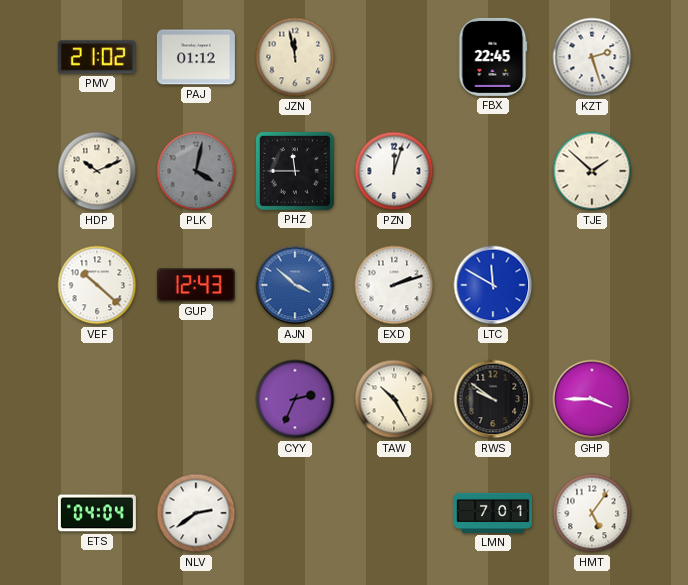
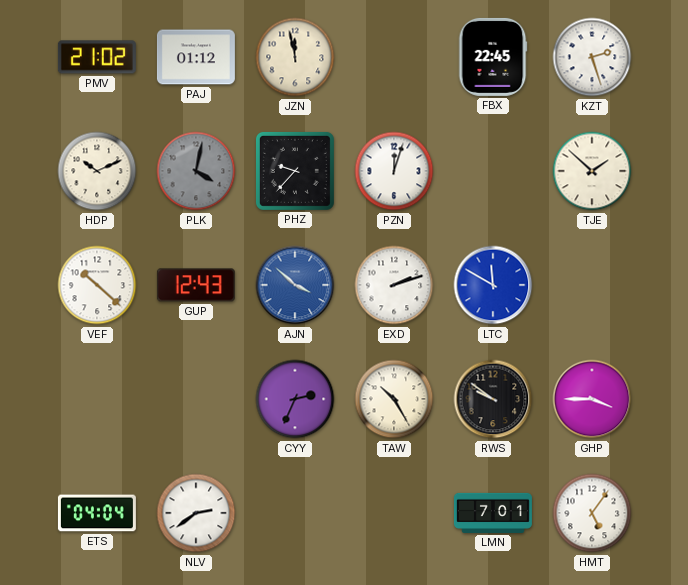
PHZ: 11:45 -> 9:37 (295, 171)
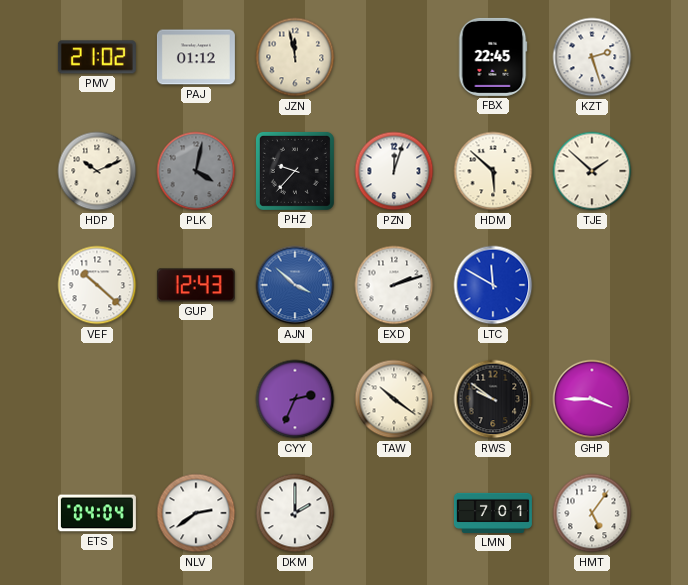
HDM: none -> 5:52 (493, 171)
TAW: 10:25 -> 10:21 (394, 399)
DKM: none -> 2:00 (295, 513)
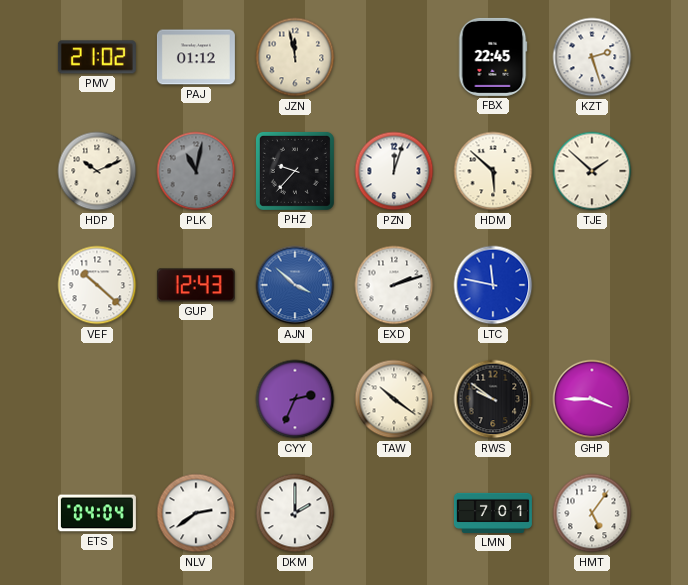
PLK: 4:02 -> 11:02 (196, 171)
LTC: 11:50 -> 11:47 (493, 285)
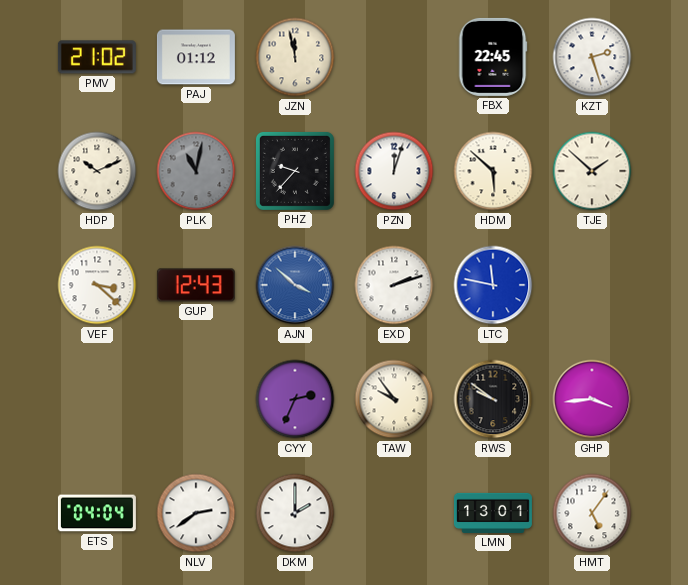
VEF: 10:22 -> 3:22 (97, 285)
TAW: 10:21 -> 9:54 (394, 399)
GHP: 3:45 -> 3:44 (592, 399)
LMN: 7:01 -> 13:01 (493, 513)
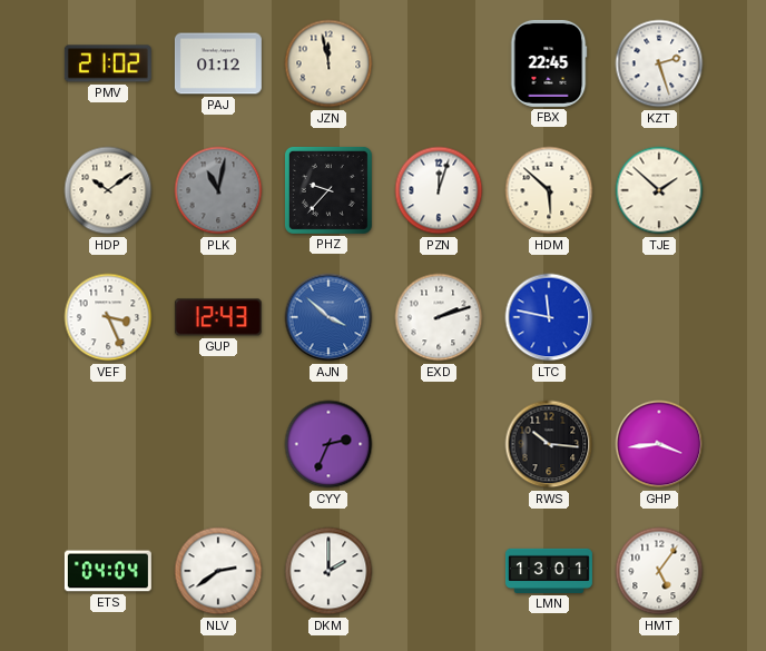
HDP: 10:11 -> 10:09 (108, 190)
VEF: 3:22 -> 3:26 (108, 317)
TAW: 9:54 -> none (394, 399)
RWS: 9:51 -> 10:16 (549, 444)
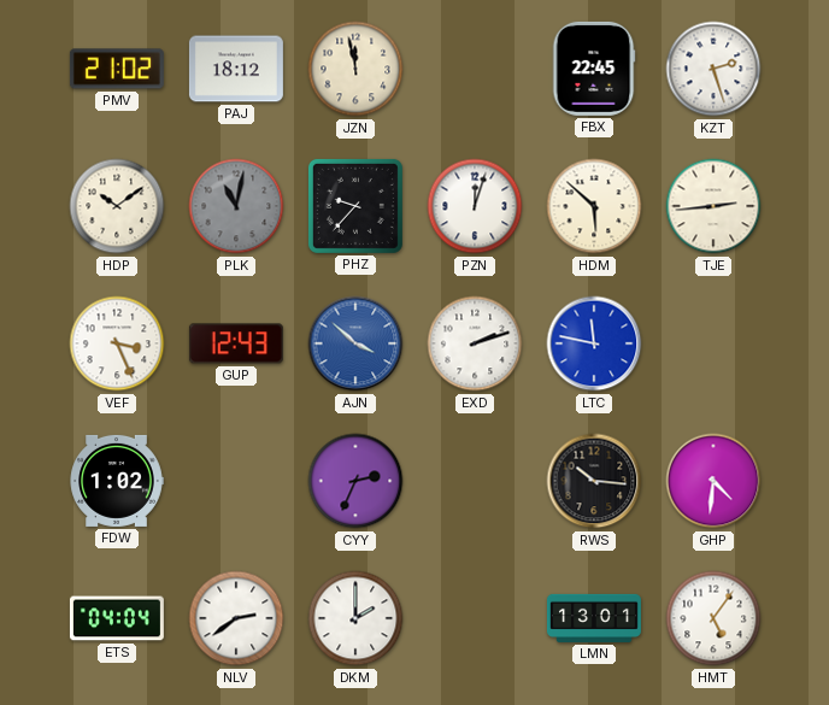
PAJ: 01:12 -> 18:12 (236, 69)
TJE: 1:52 -> 2:44 (713, 206)
FDW: none -> 1:02 (117, 481)
GHP: 3:44 -> 4:31 (713, 481)
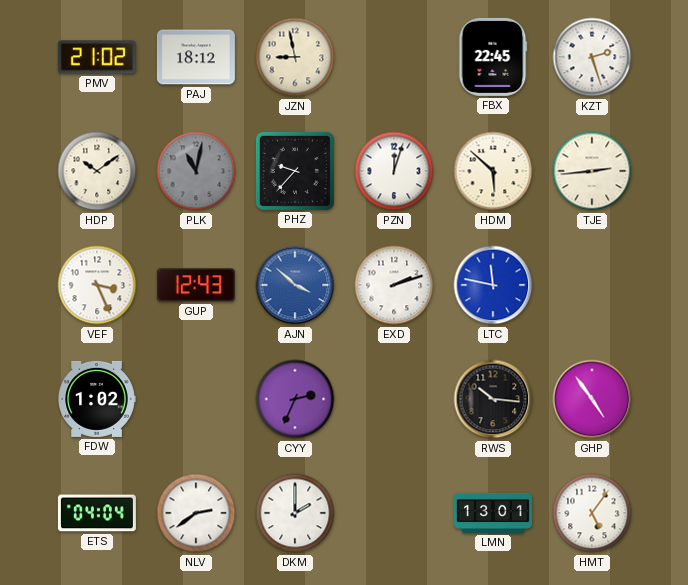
JZN: 11:58 -> 8:58 (295, 57)
GHP: 4:31 -> 4:54 (592, 399)
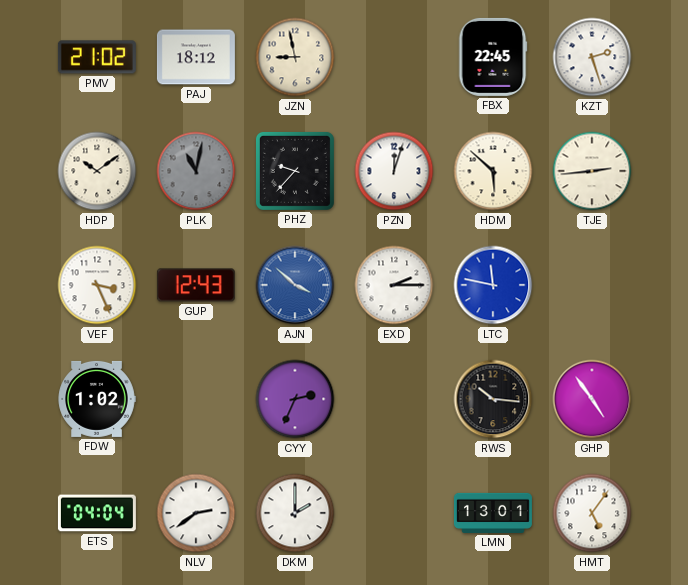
EXD: 2:12 -> 2:15 (394, 285)
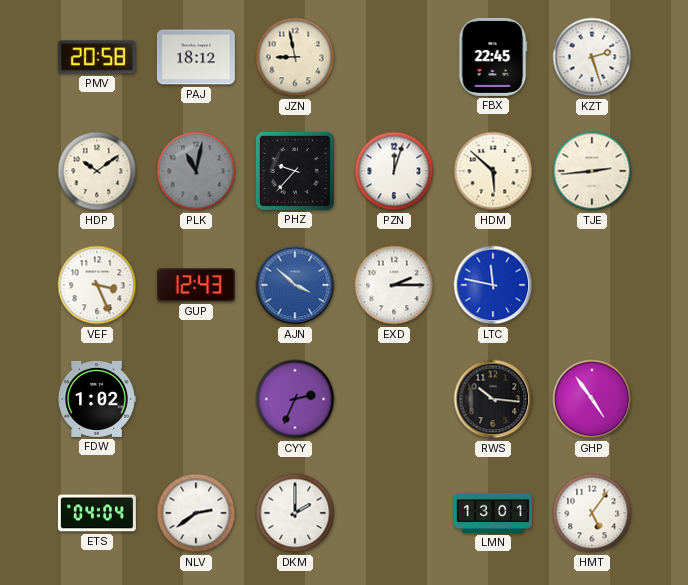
PMV: 21:02 -> 20:58 (97, 57)
